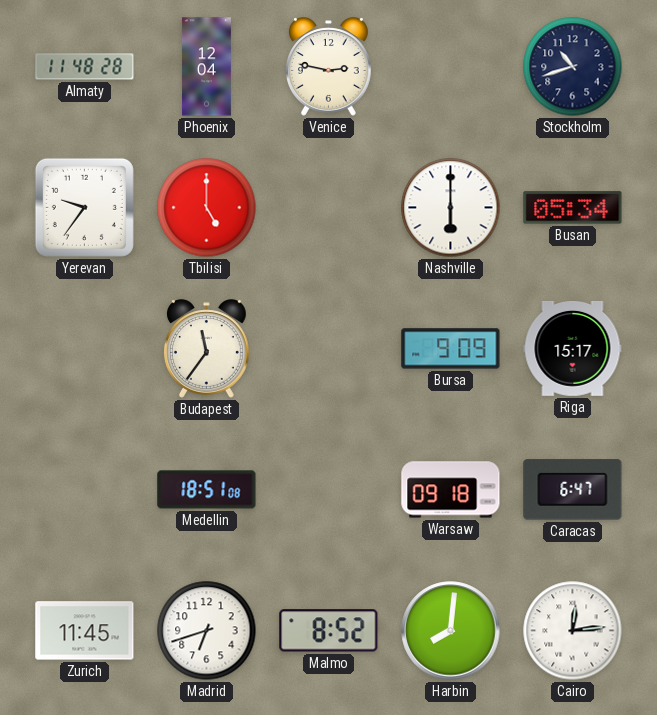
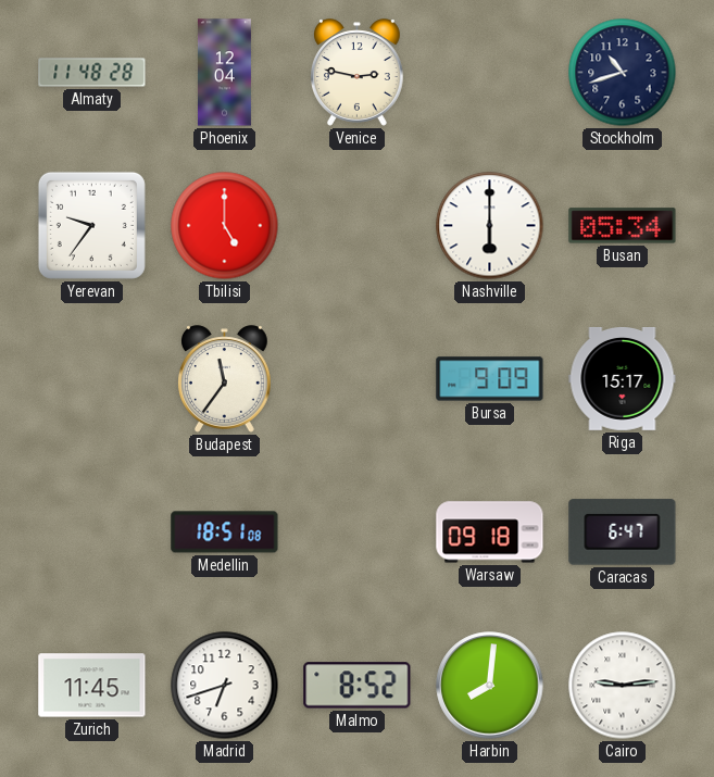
Cairo: 12:14 -> 9:14 (623, 686)
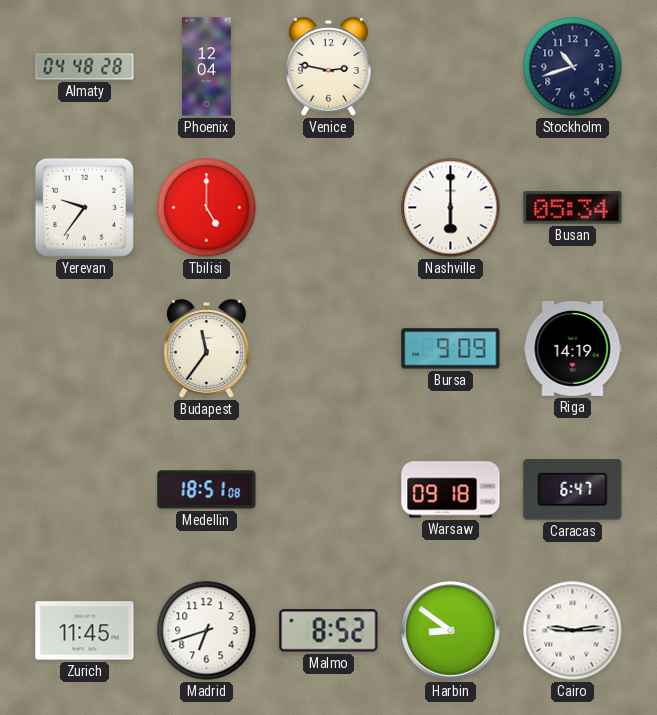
Almaty: 11:48 -> 04:48 (85, 67)
Riga: 15:17 -> 14:19 (573, 348)
Harbin: 8:01 -> 8:51 (451, 631)
